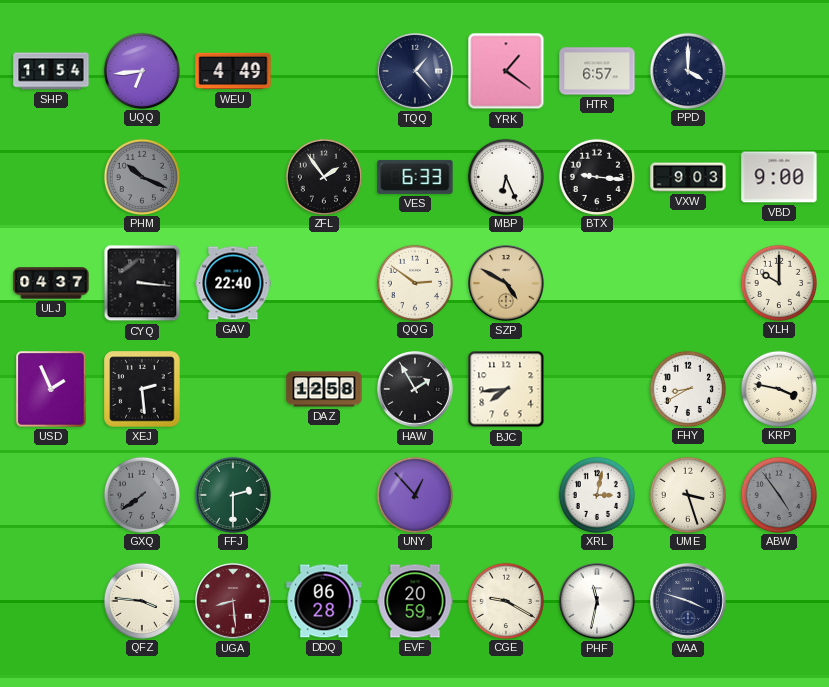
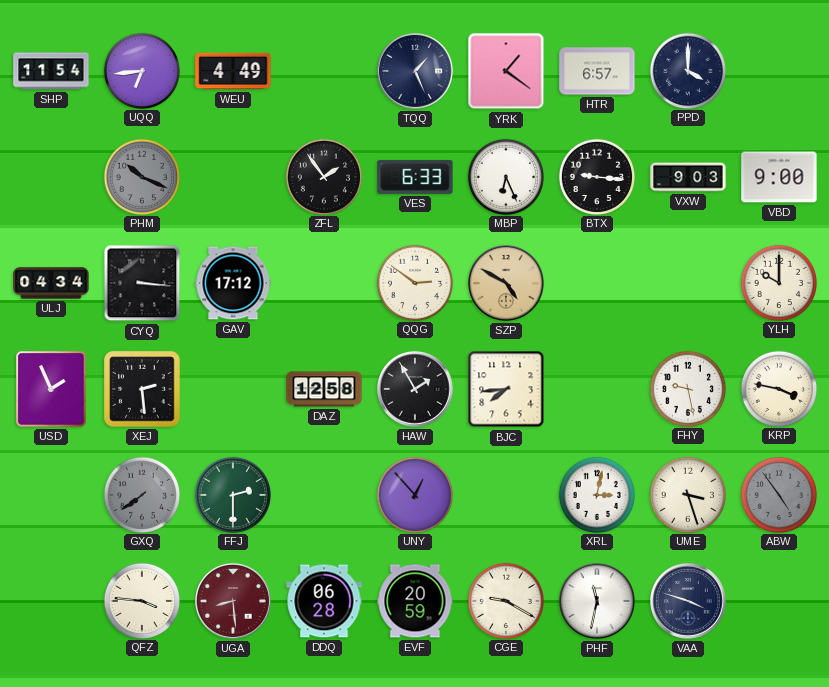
TQQ: 1:23 -> 1:26 (416, 72)
ULJ: 04:37 -> 04:34 (51, 283)
GAV: 22:40 -> 17:12 (233, 283)
FHY: 8:40 -> 9:28 (687, 388)
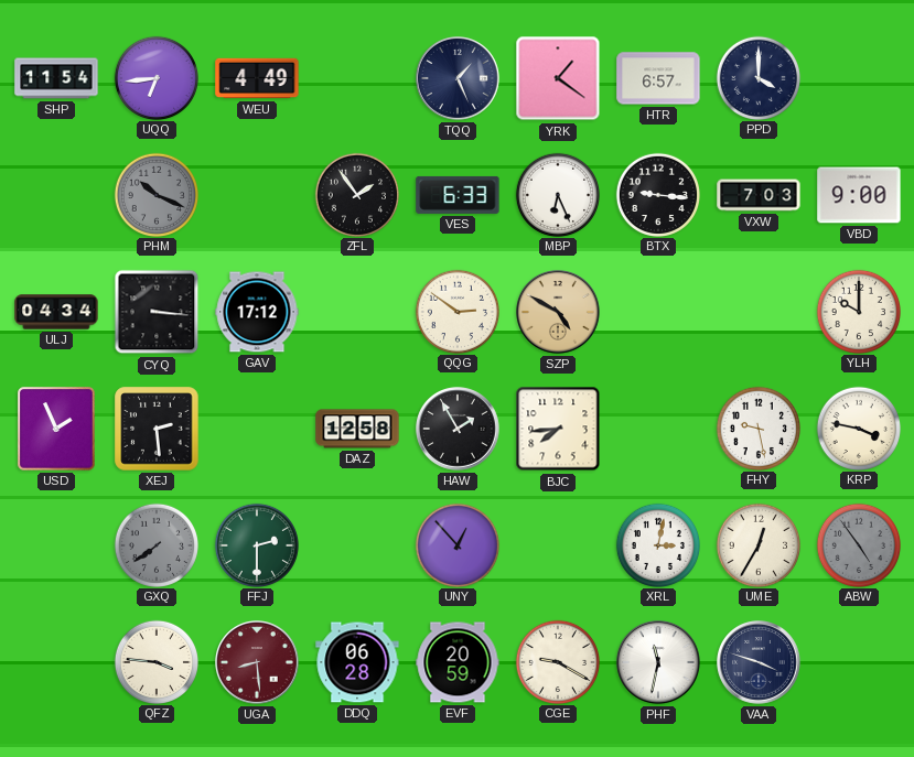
VXW: 9:03 -> 7:03 (759, 195)
UME: 3:27 -> 12:35 (757, 544)
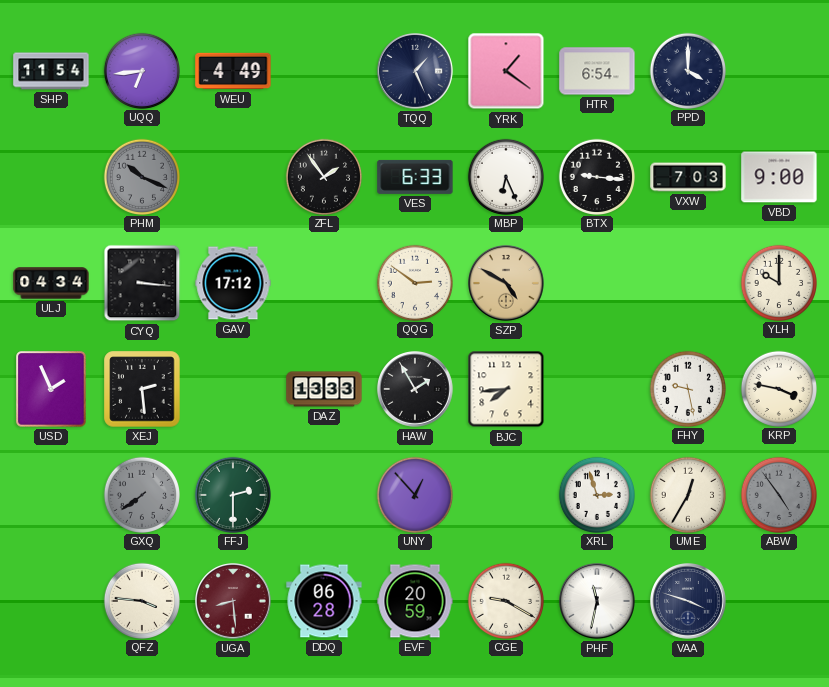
HTR: 6:57 -> 6:54 (597, 71)
DAZ: 12:58 -> 13:33 (324, 389)
XRL: 3:02 -> 2:57 (596, 494)
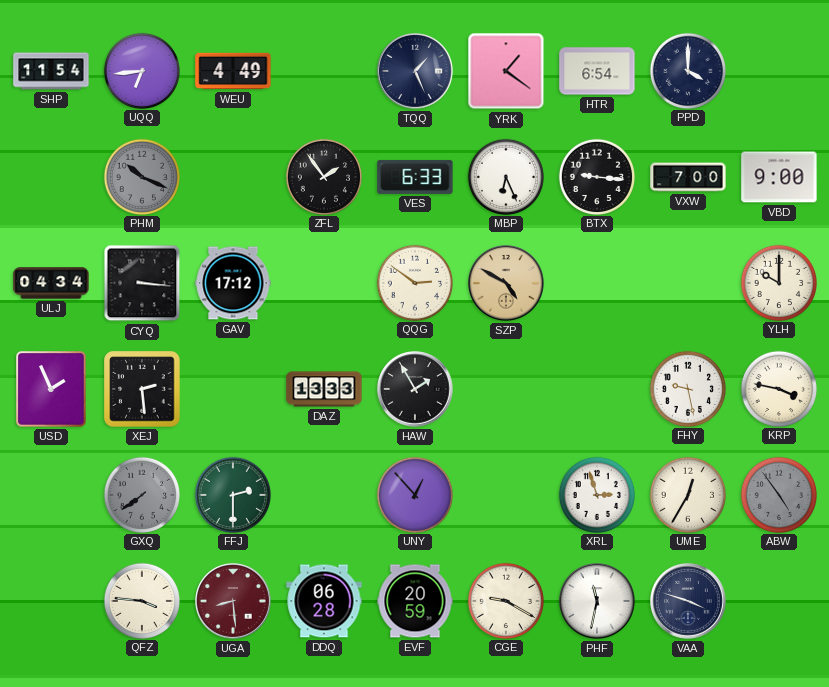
VXW: 7:03 -> 7:00 (688, 177)
BJC: 7:44 -> none (506, 389)
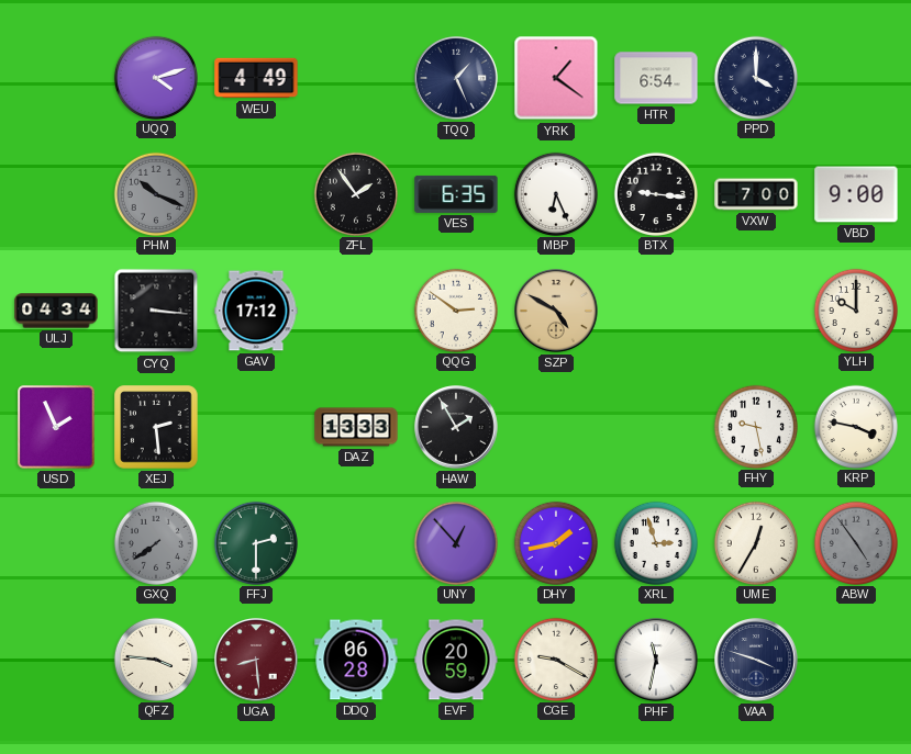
SHP: 11:54 -> none (51, 71)
UQQ: 6:44 -> 4:12 (155, 77)
VES: 6:33 -> 6:35 (456, 194)
DHY: none -> 1:43 (555, 542)
